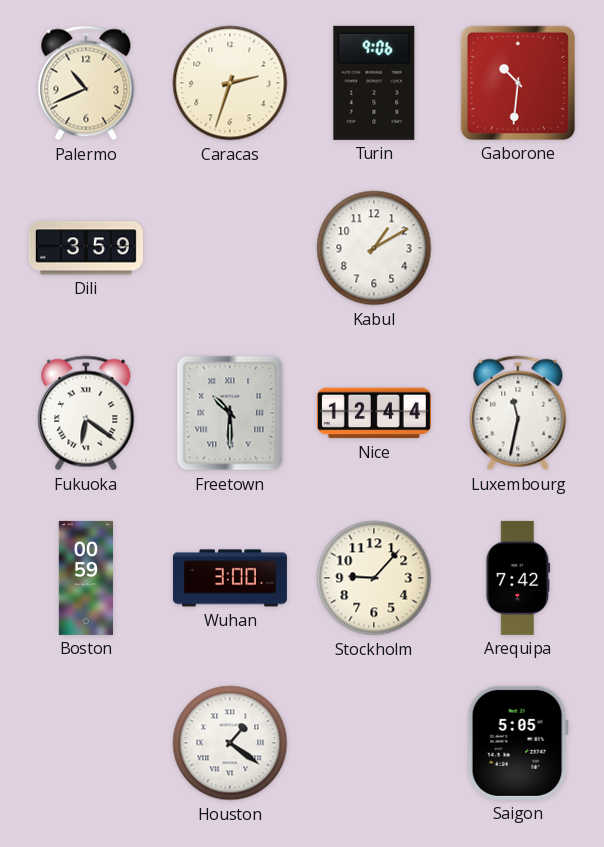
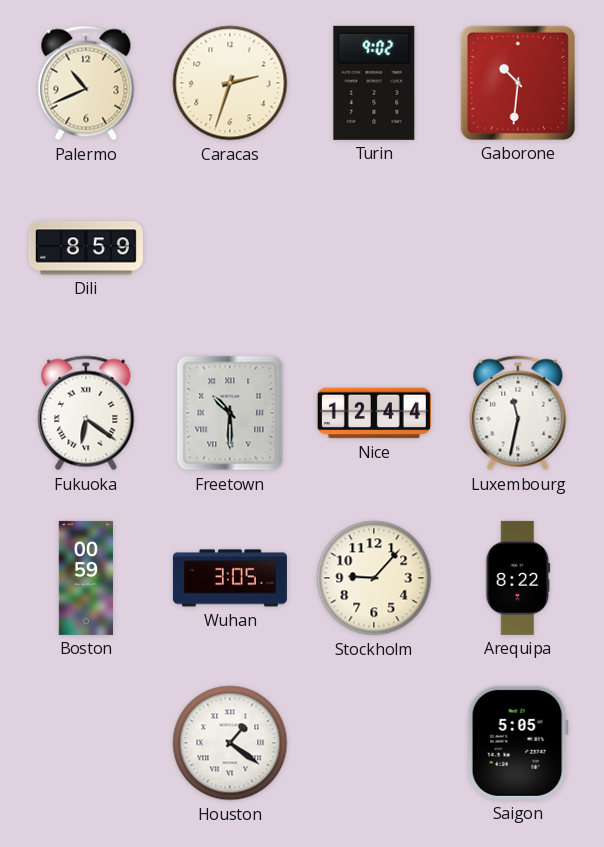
Turin: 9:06 -> 9:02 (374, 83)
Dili: 3:59 -> 8:59 (86, 248)
Kabul: 1:10 -> none (374, 248)
Wuhan: 3:00 -> 3:05 (230, 578)
Arequipa: 7:42 -> 8:22 (518, 578)
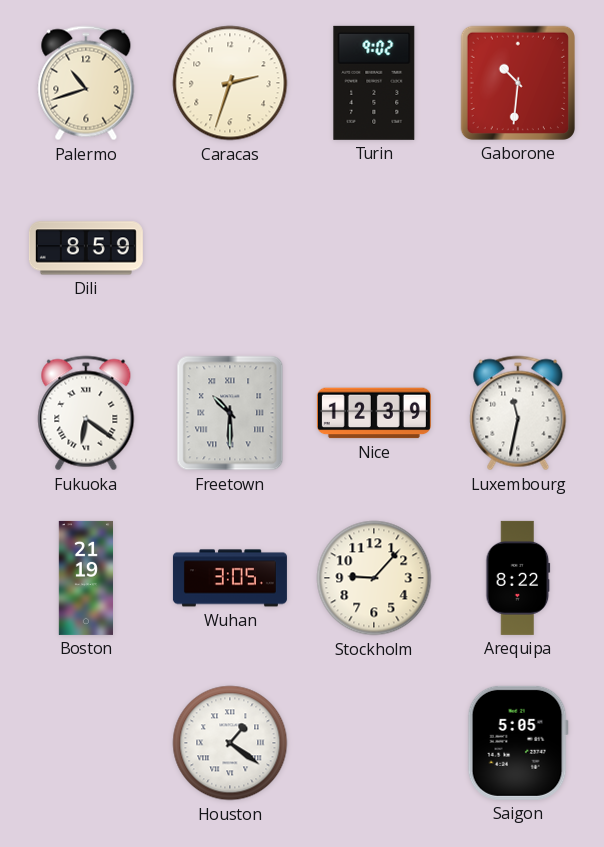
Palermo: 10:41 -> 10:42 (86, 83)
Nice: 12:44 -> 12:39 (374, 413)
Boston: 00:59 -> 21:19 (85, 578)
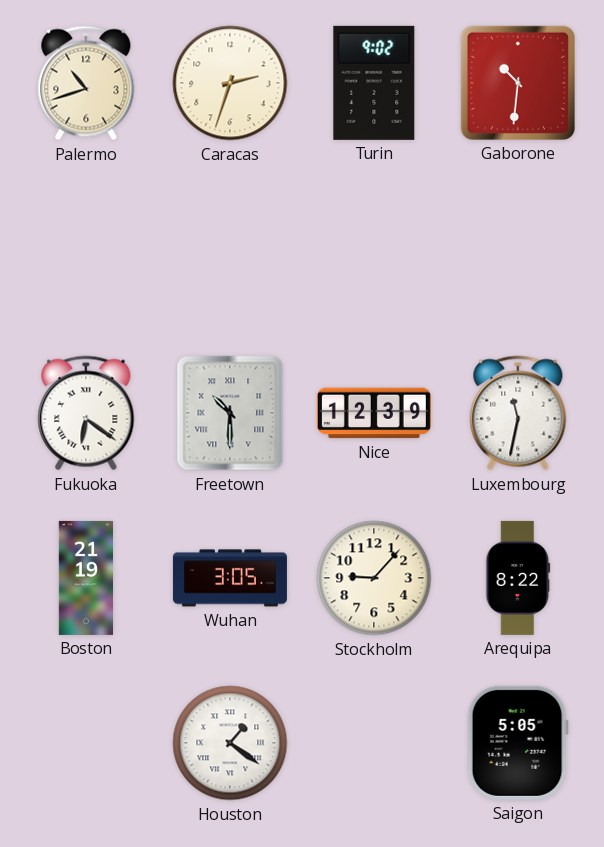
Dili: 8:59 -> none (86, 248)
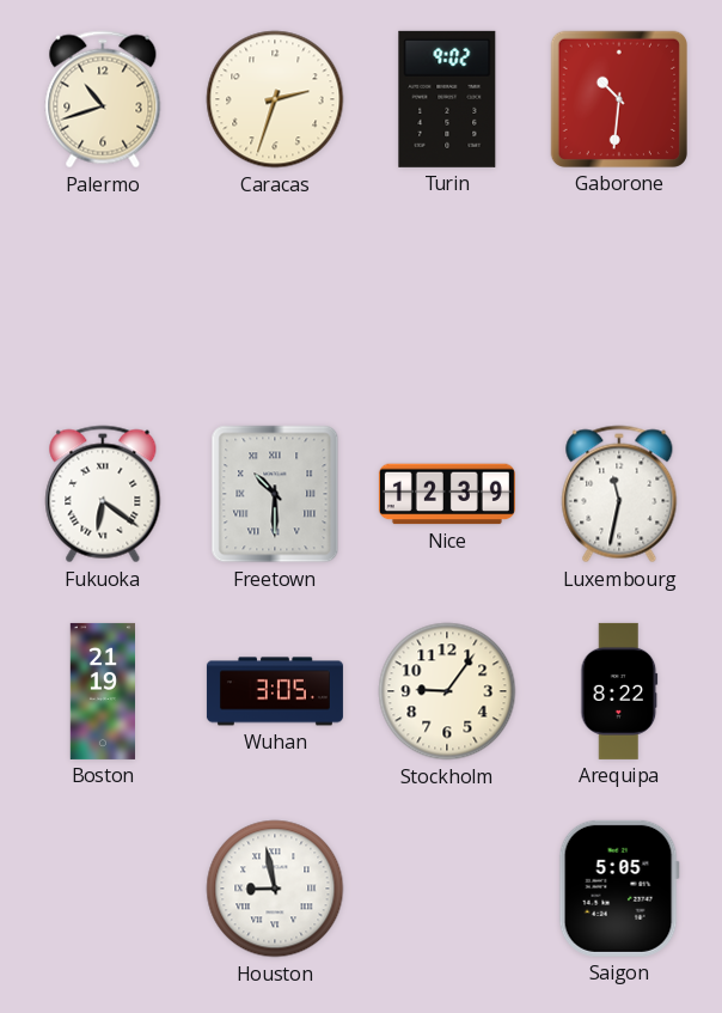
Stockholm: 9:07 -> 9:06 (447, 691)
Houston: 1:21 -> 8:58 (275, 889)
